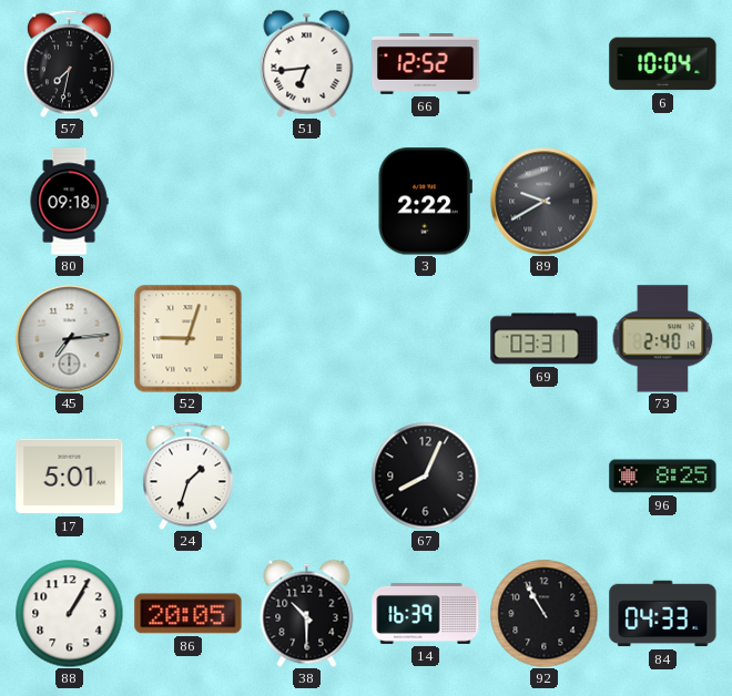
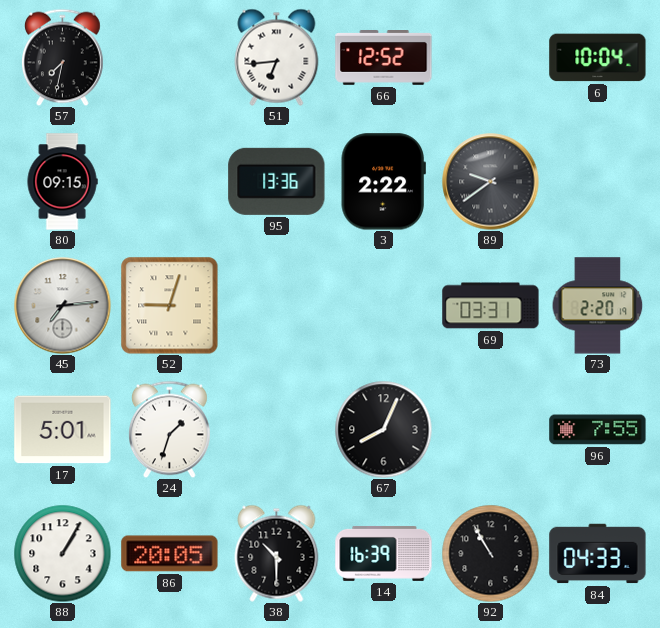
80: 09:18 -> 09:15 (62, 182)
95: none -> 13:36 (277, 181)
89: 9:40 -> 9:39 (491, 182)
73: 2:40 -> 2:20 (598, 306)
96: 8:25 -> 7:55 (598, 430)
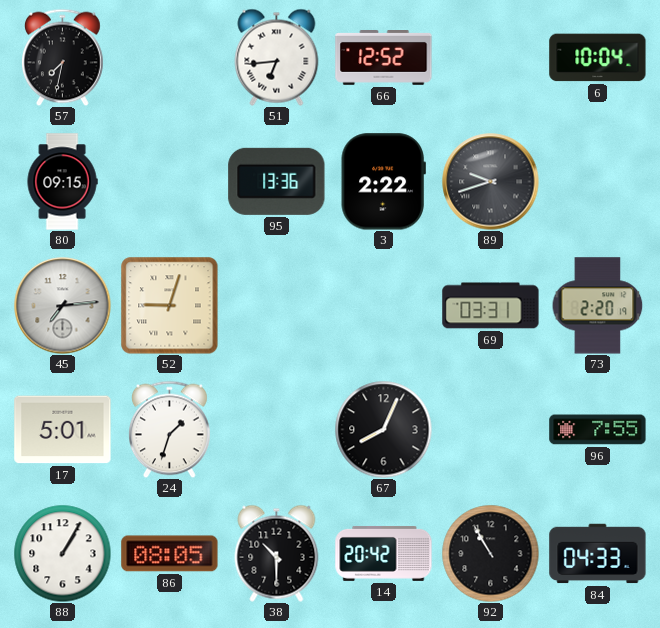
89: 9:39 -> 9:42 (491, 182)
86: 20:05 -> 08:05 (170, 554)
14: 16:39 -> 20:42 (384, 553)
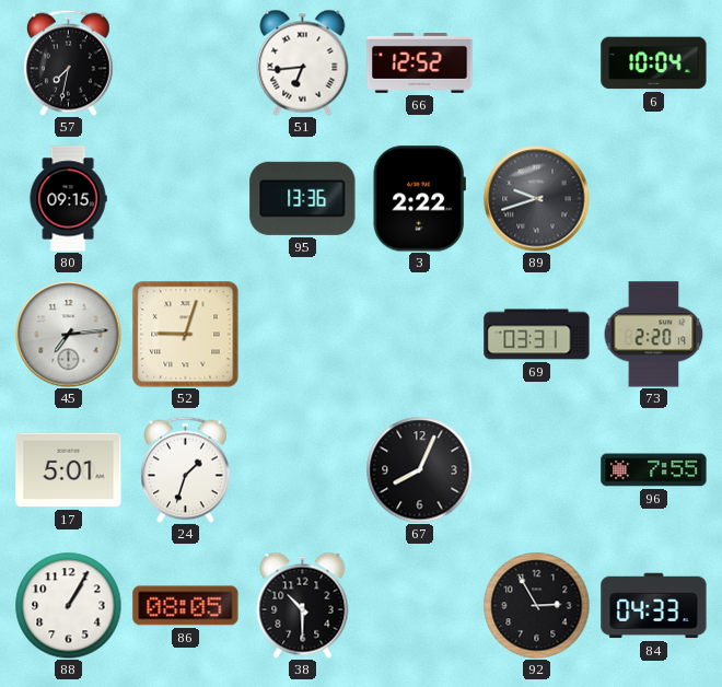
14: 20:42 -> none (384, 553)
92: 10:55 -> 2:55 (536, 605)
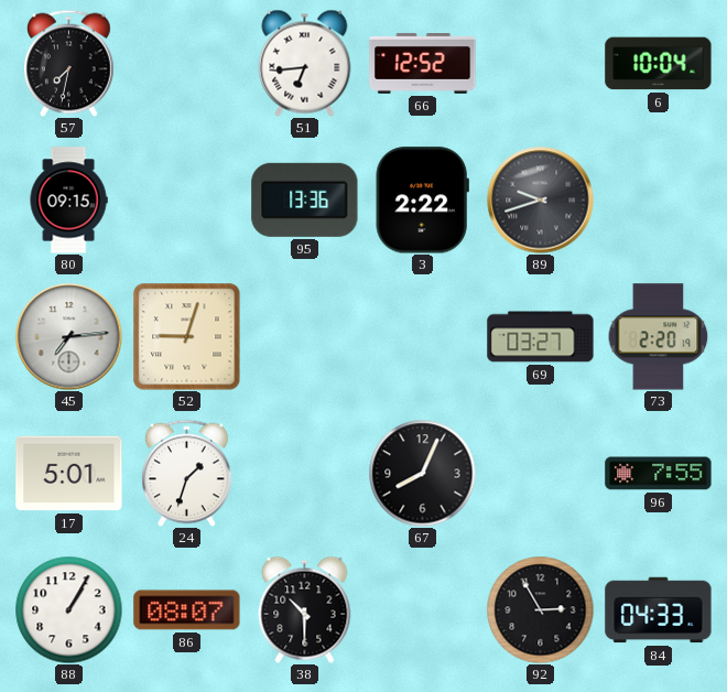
69: 03:31 -> 03:27 (541, 337)
86: 08:05 -> 08:07 (187, 610)
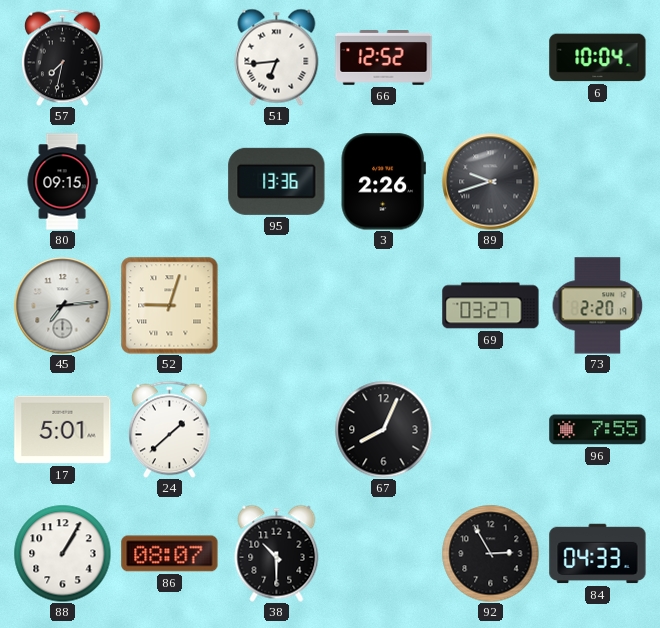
3: 2:22 -> 2:26 (383, 182)
24: 1:33 -> 1:38 (170, 429)
